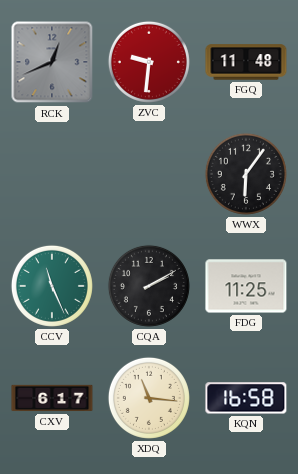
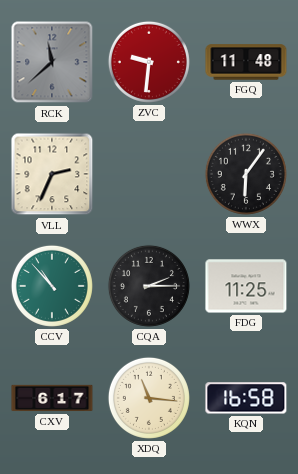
RCK: 12:41 -> 11:38 (52, 62)
VLL: none -> 2:34 (52, 174)
CCV: 11:26 -> 10:53 (52, 286)
CQA: 2:10 -> 2:15 (149, 286)
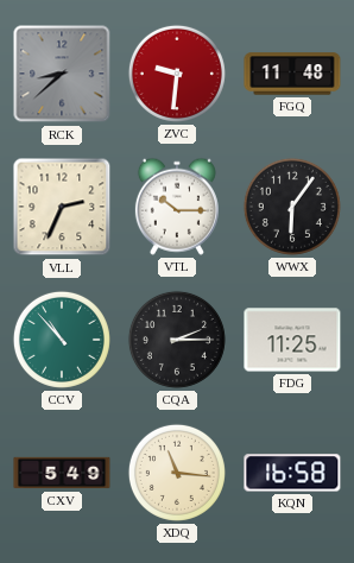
RCK: 11:38 -> 8:38 (62, 74)
VTL: none -> 10:15 (177, 207)
CXV: 6:17 -> 5:49 (62, 473)
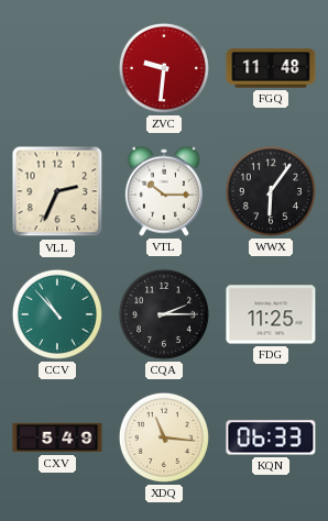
RCK: 8:38 -> none (62, 74)
KQN: 16:58 -> 06:33 (271, 437)
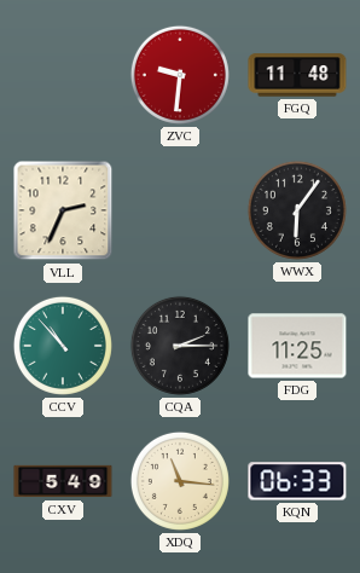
VTL: 10:15 -> none (164, 191)
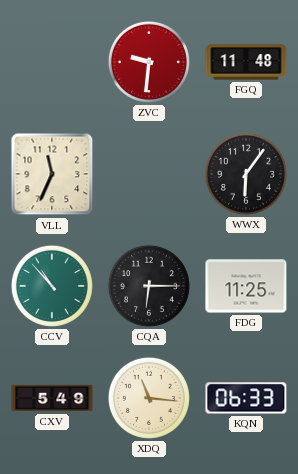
VLL: 2:34 -> 11:34 (52, 174)
CQA: 2:15 -> 6:15 (149, 286)
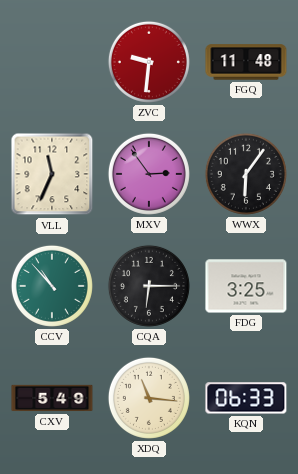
MXV: none -> 2:54 (149, 174)
FDG: 11:25 -> 3:25 (246, 286)
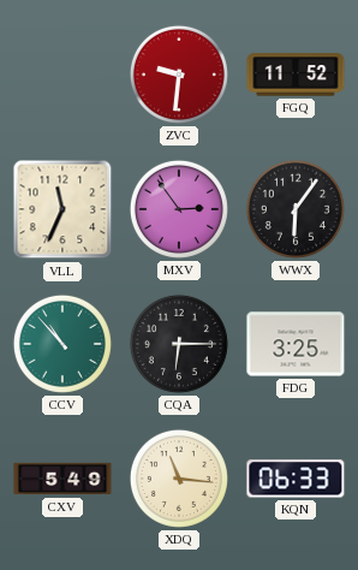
FGQ: 11:48 -> 11:52 (296, 75)
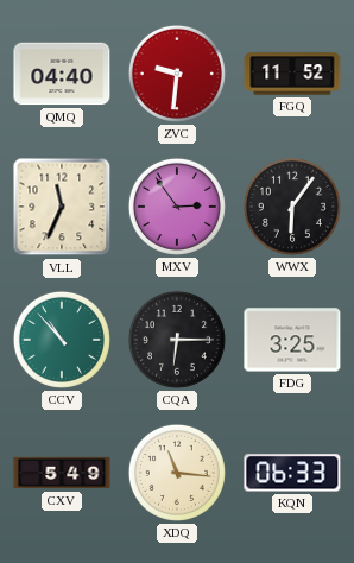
QMQ: none -> 04:40 (62, 74)
